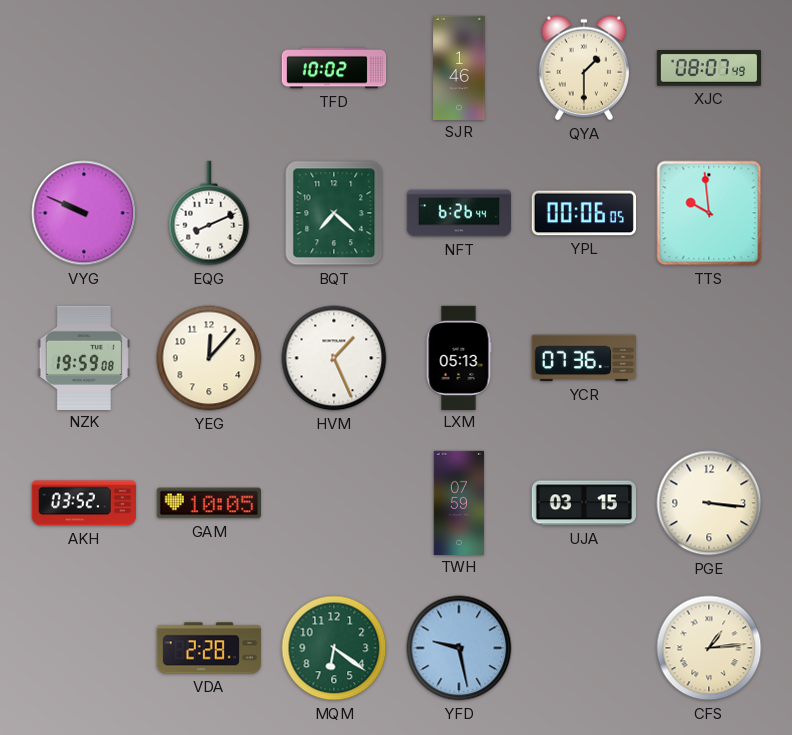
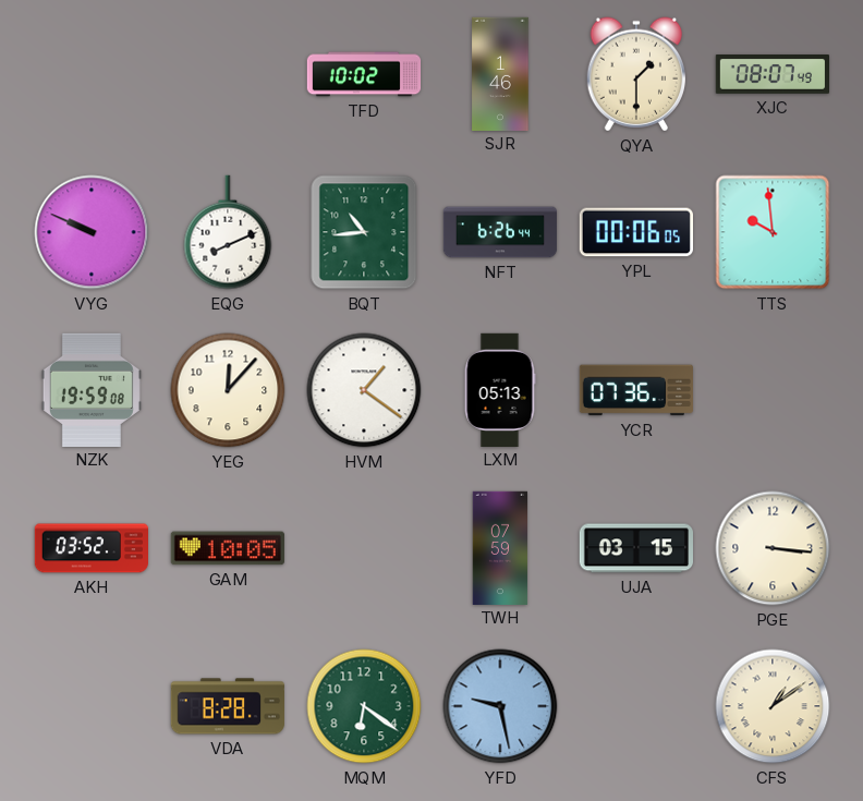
BQT: 7:22 -> 10:44 (364, 232)
HVM: 1:26 -> 1:21 (364, 390)
VDA: 2:28 -> 8:28 (228, 706)
CFS: 1:14 -> 1:09 (773, 706)
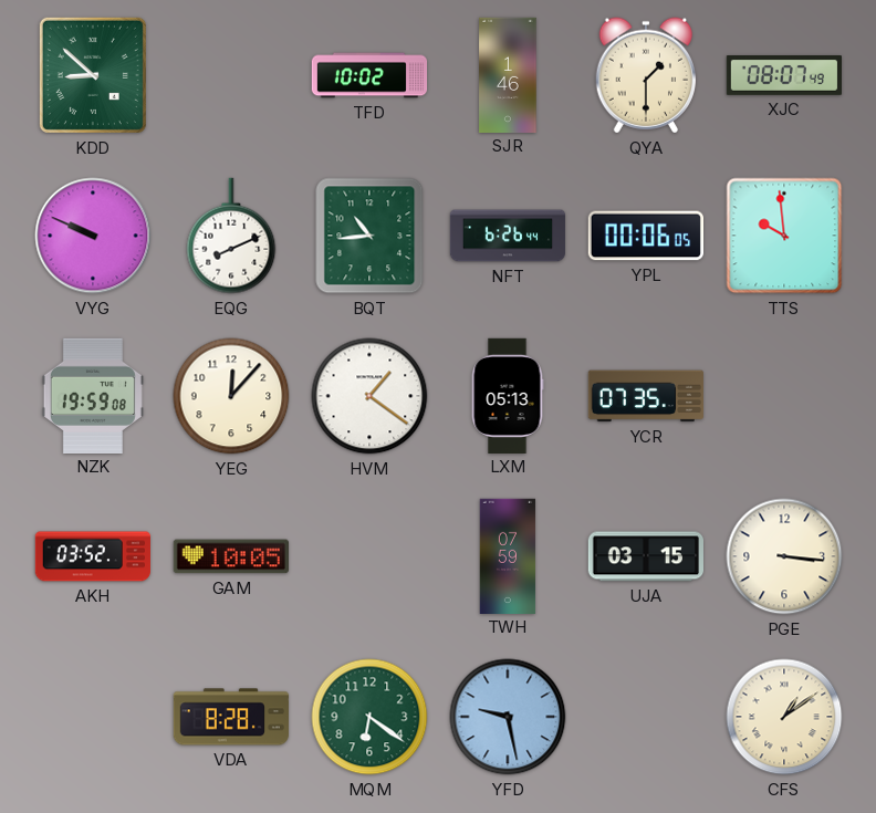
KDD: none -> 8:52 (93, 75)
YCR: 07:36 -> 07:35 (646, 396)
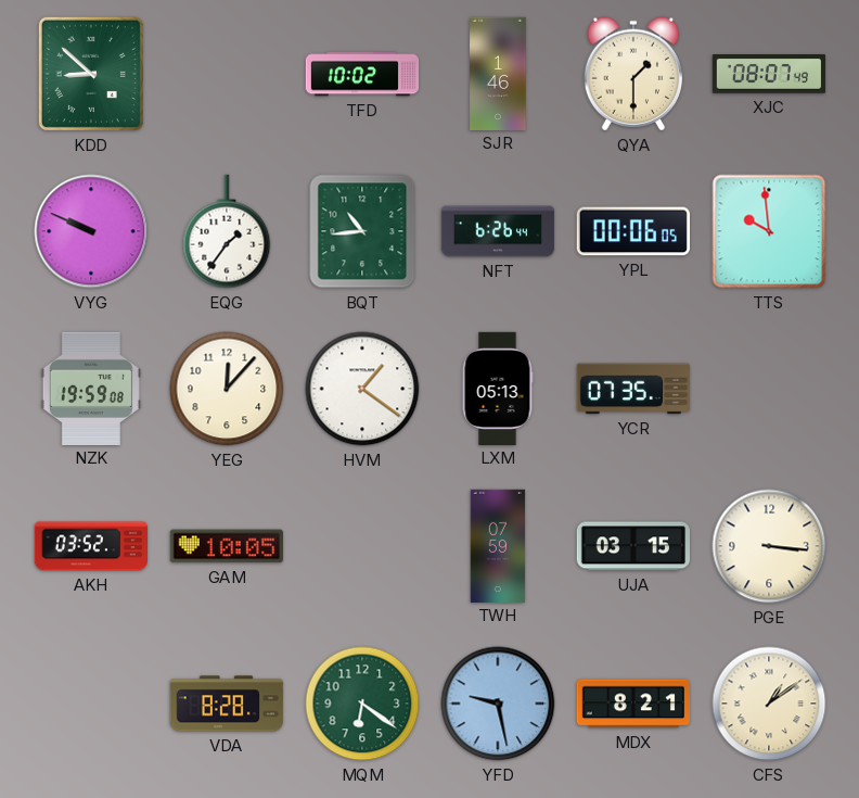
EQG: 8:11 -> 1:36 (227, 231)
MDX: none -> 8:21 (632, 704)
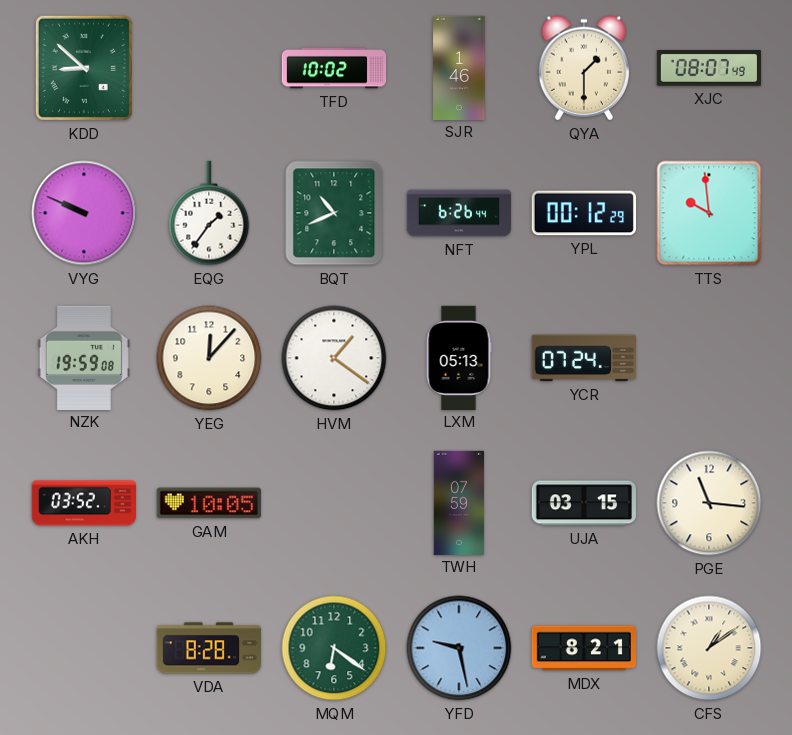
BQT: 10:44 -> 10:41 (334, 213)
YPL: 00:06 -> 00:12 (583, 213)
YCR: 07:35 -> 07:24 (584, 358)
PGE: 3:16 -> 11:16 (709, 503)
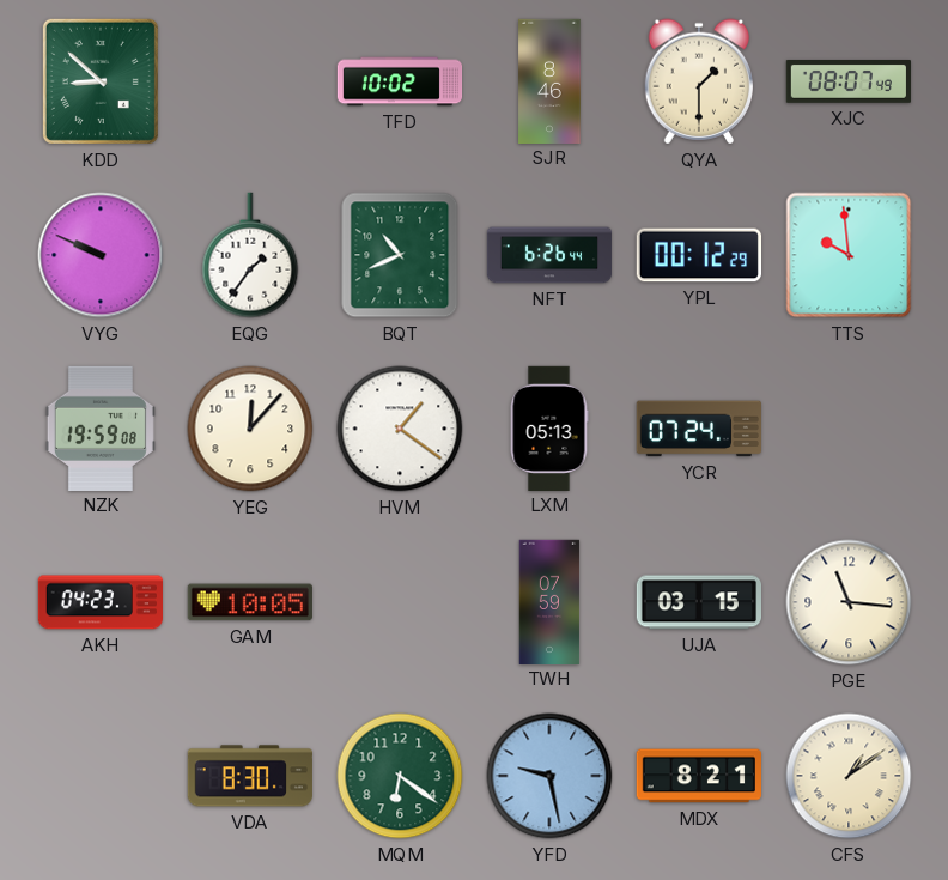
SJR: 1:46 -> 8:46 (549, 80)
AKH: 03:52 -> 04:23 (99, 602)
VDA: 8:28 -> 8:30 (250, 776)
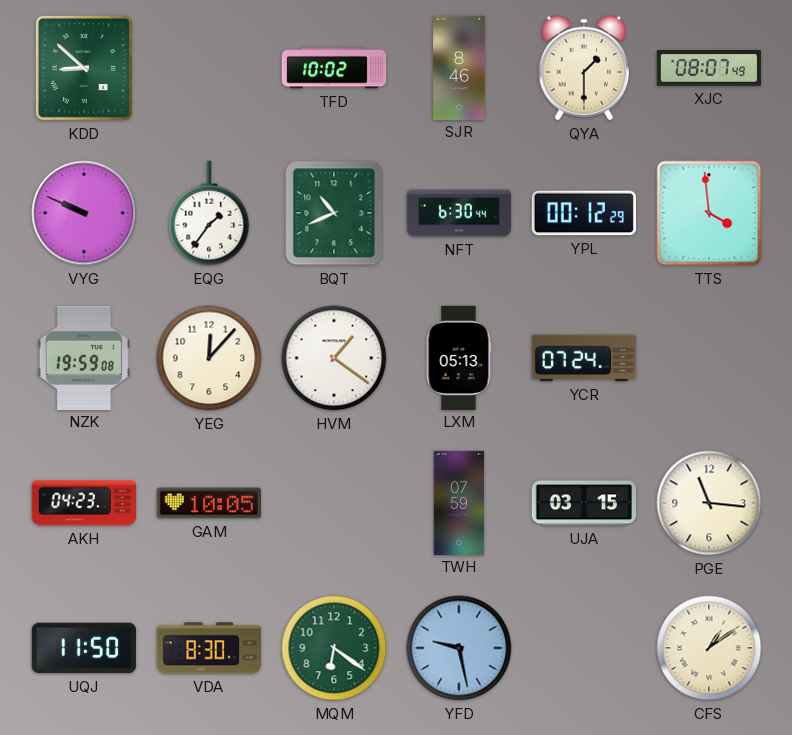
NFT: 6:26 -> 6:30 (459, 213)
TTS: 9:59 -> 3:59 (709, 213)
UQJ: none -> 11:50 (83, 648)
MDX: 8:21 -> none (698, 776)
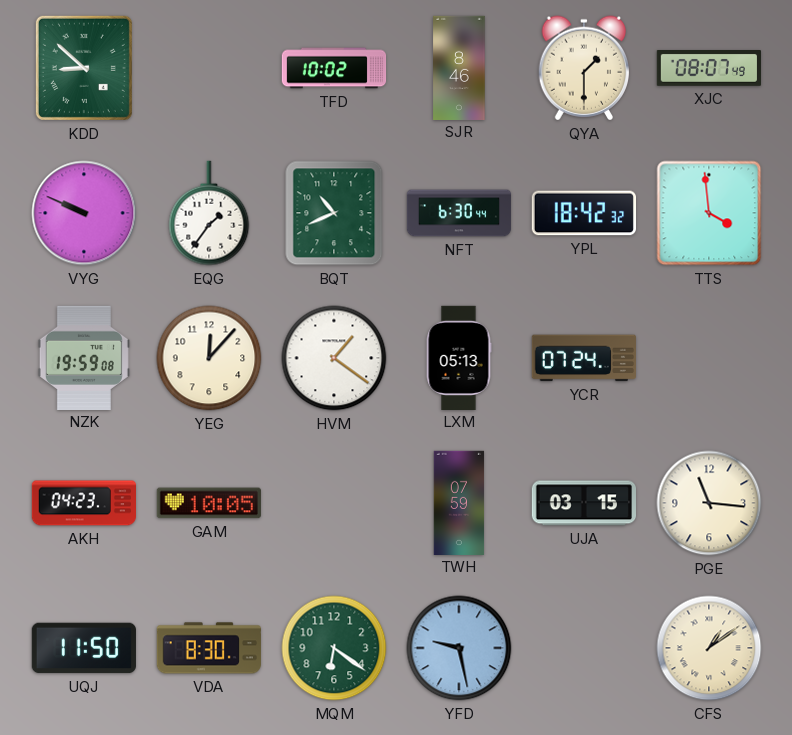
YPL: 00:12 -> 18:42 (583, 213)
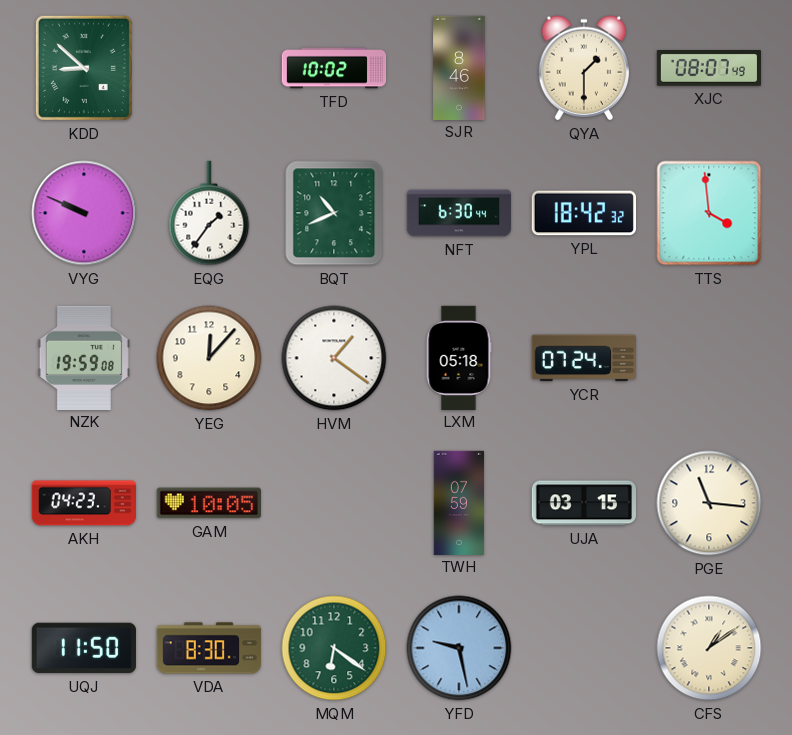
LXM: 05:13 -> 05:18 (459, 357)
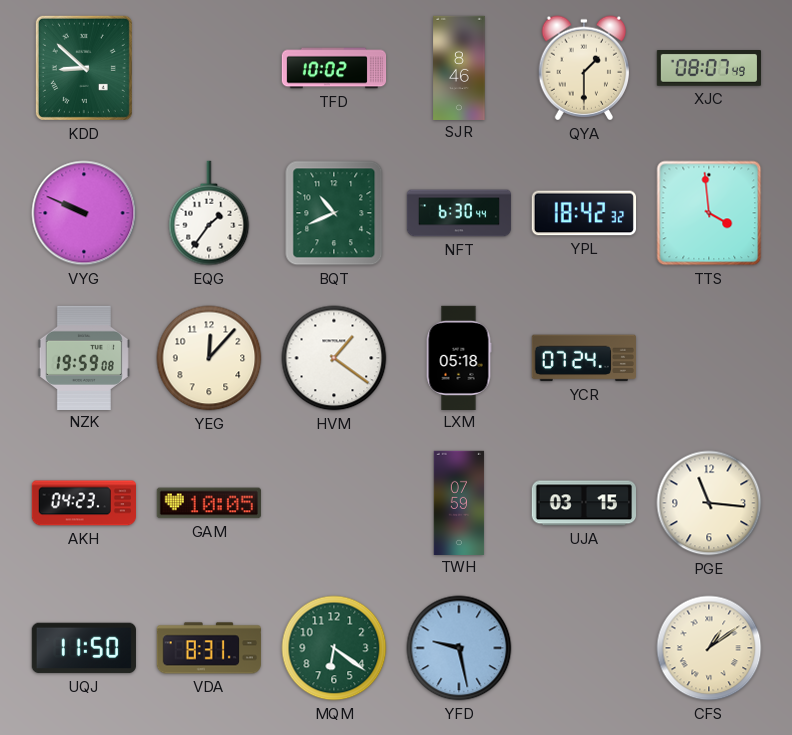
VDA: 8:30 -> 8:31 (209, 648)
